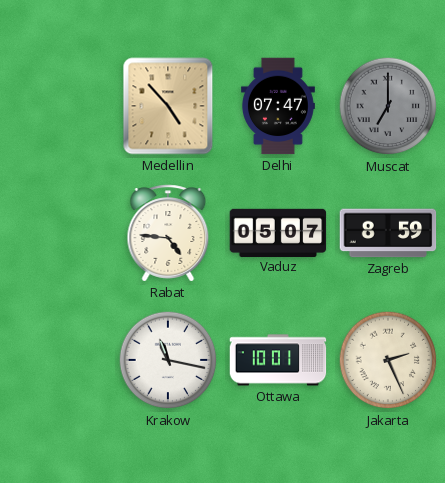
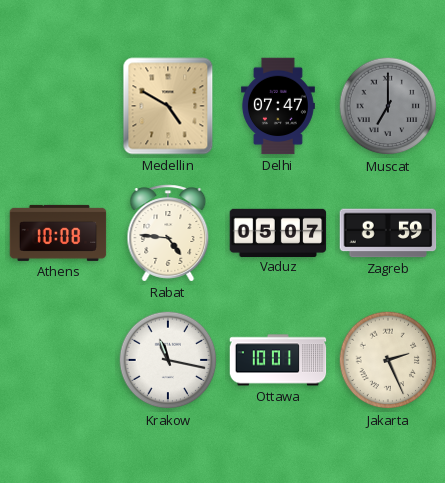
Medellin: 4:53 -> 4:50 (168, 106)
Athens: none -> 10:08 (58, 233)
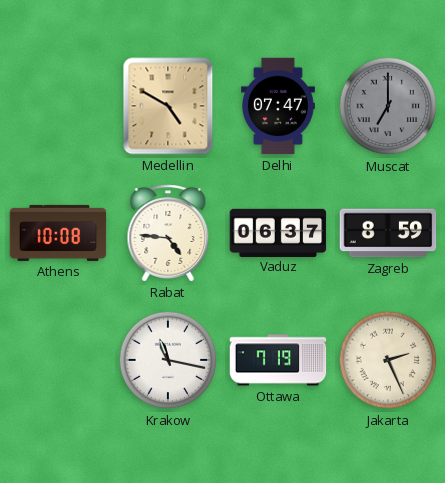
Vaduz: 05:07 -> 06:37 (278, 232)
Ottawa: 10:01 -> 7:19 (278, 360)
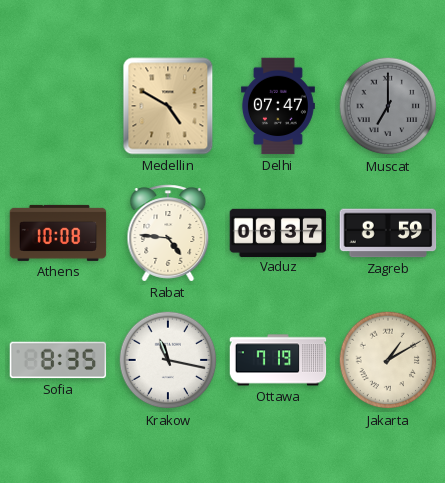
Sofia: none -> 8:35 (58, 360)
Jakarta: 2:26 -> 1:10 (388, 360)
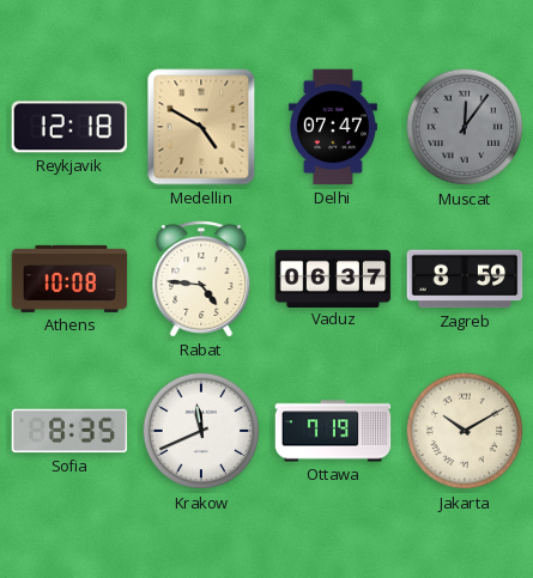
Reykjavik: none -> 12:18 (69, 127)
Muscat: 7:00 -> 12:06 (465, 127)
Krakow: 11:17 -> 11:41 (201, 431)
Jakarta: 1:10 -> 10:10 (465, 431)
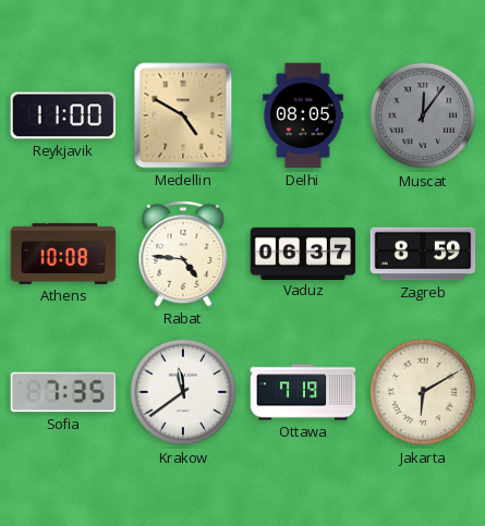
Reykjavik: 12:18 -> 11:00 (63, 115)
Delhi: 07:47 -> 08:05 (303, 115)
Sofia: 8:35 -> 7:35 (63, 392)
Krakow: 11:41 -> 11:39 (183, 392)
Jakarta: 10:10 -> 6:10 (423, 392)
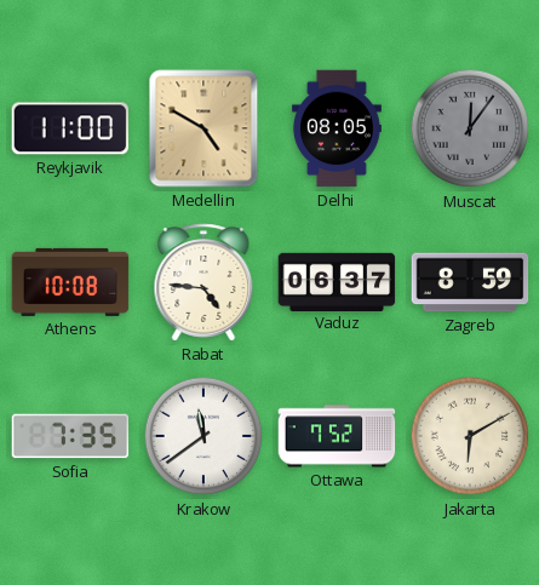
Ottawa: 7:19 -> 7:52 (337, 436)
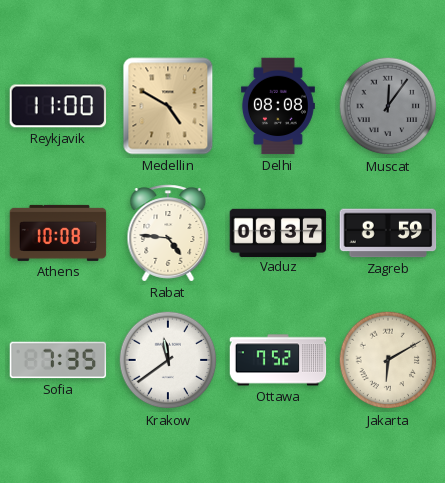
Delhi: 08:05 -> 08:08 (278, 106)
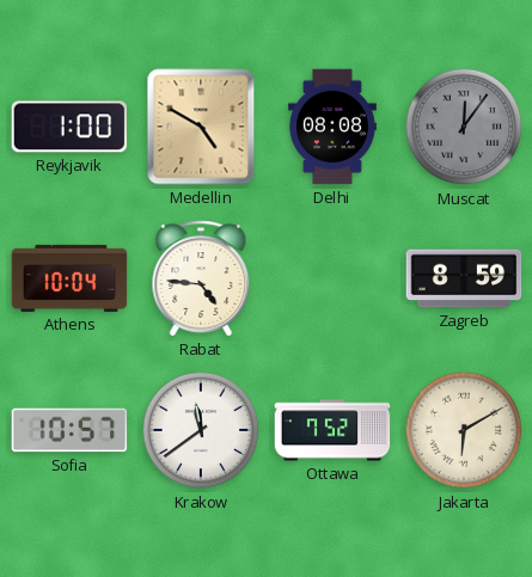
Reykjavik: 11:00 -> 1:00 (69, 127)
Athens: 10:08 -> 10:04 (69, 278)
Vaduz: 06:37 -> none (278, 232)
Sofia: 7:35 -> 10:57 (69, 430)
